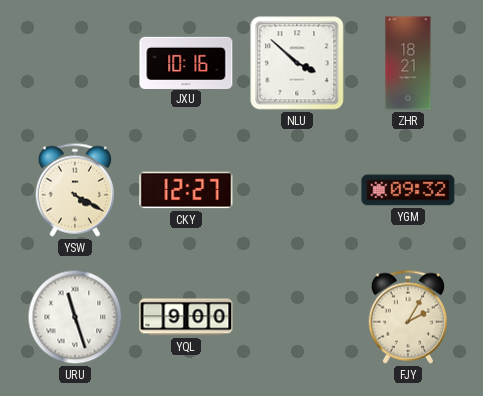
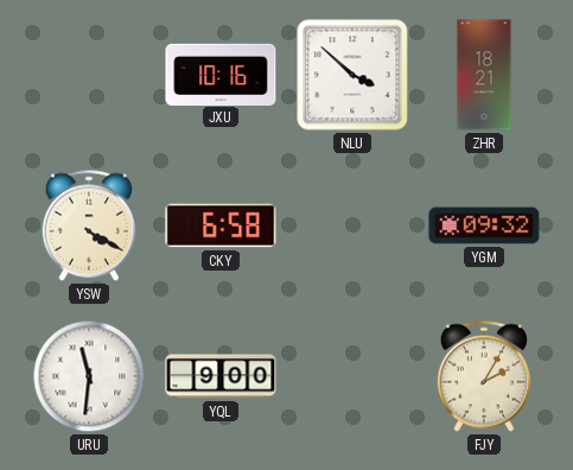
CKY: 12:27 -> 6:58 (221, 226)
URU: 11:27 -> 11:31 (89, 376)
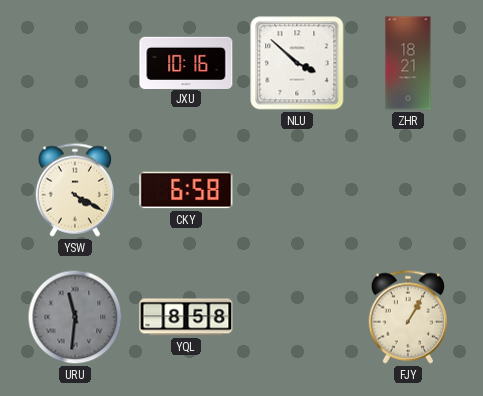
YGM: 09:32 -> none (484, 226)
URU dial: white -> grey (75, 317)
YQL: 9:00 -> 8:58 (186, 317)
FJY: 2:05 -> 1:05 (407, 317)
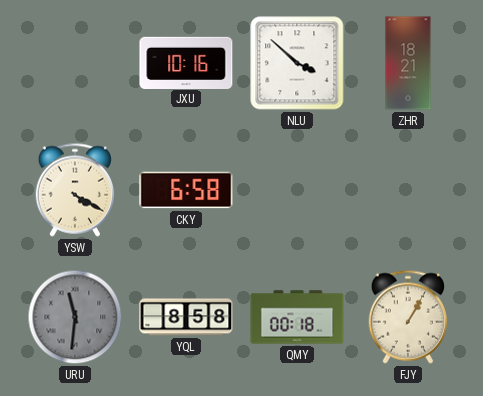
QMY: none -> 00:18 (297, 317)
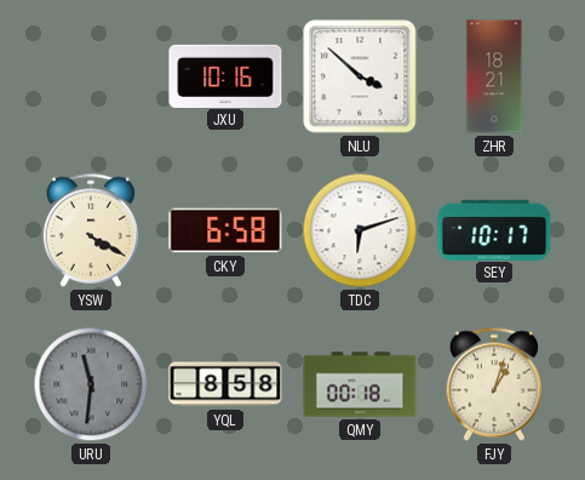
TDC: none -> 6:12 (360, 230)
SEY: none -> 10:17 (494, 229)
FJY: 1:05 -> 1:03 (493, 384)
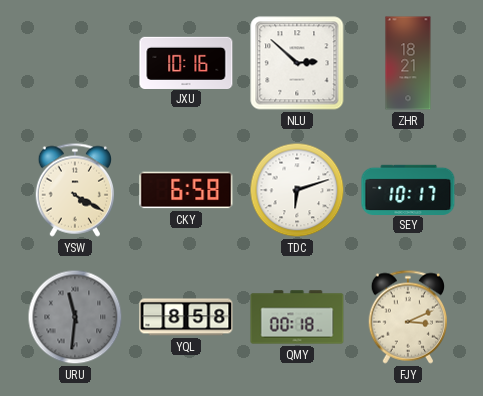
NLU: 3:52 -> 2:52 (297, 63)
FJY: 1:03 -> 3:11 (407, 317)
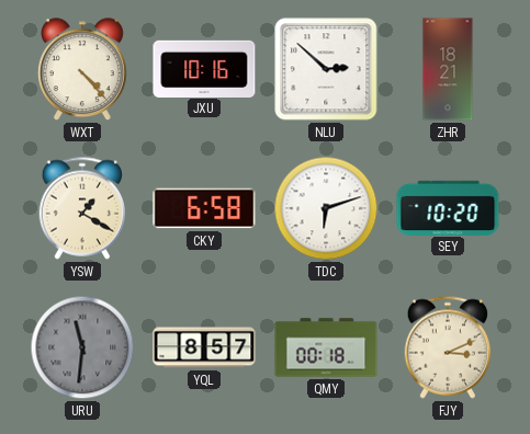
WXT: none -> 4:23 (83, 70)
YSW: 4:20 -> 1:20 (81, 208)
SEY: 10:17 -> 10:20 (448, 207)
YQL: 8:58 -> 8:57 (204, 347)
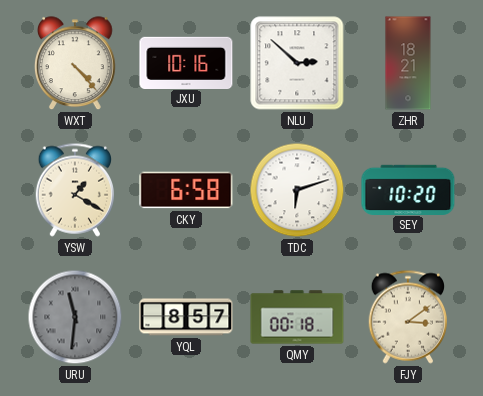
FJY: 3:11 -> 3:09 (407, 317)
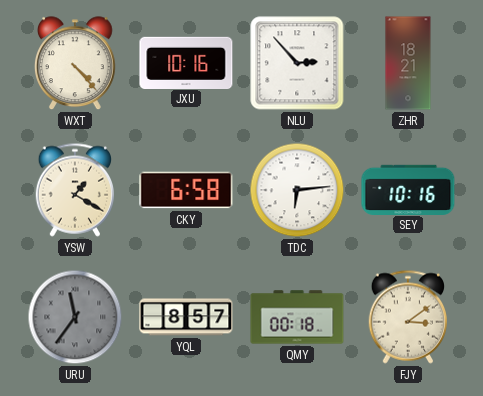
NLU: 2:52 -> 2:53 (297, 63)
TDC: 6:12 -> 6:14 (297, 190)
SEY: 10:20 -> 10:16 (408, 189)
URU: 11:31 -> 11:36 (75, 317)
